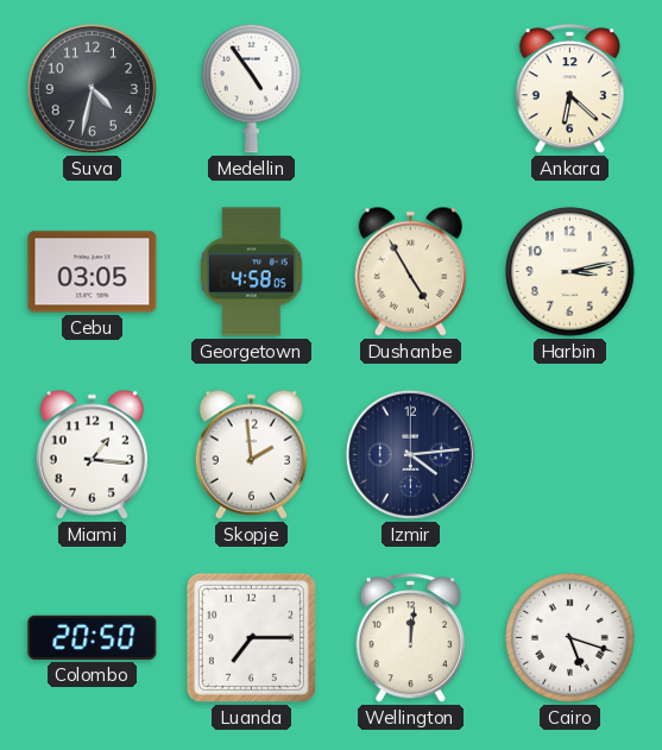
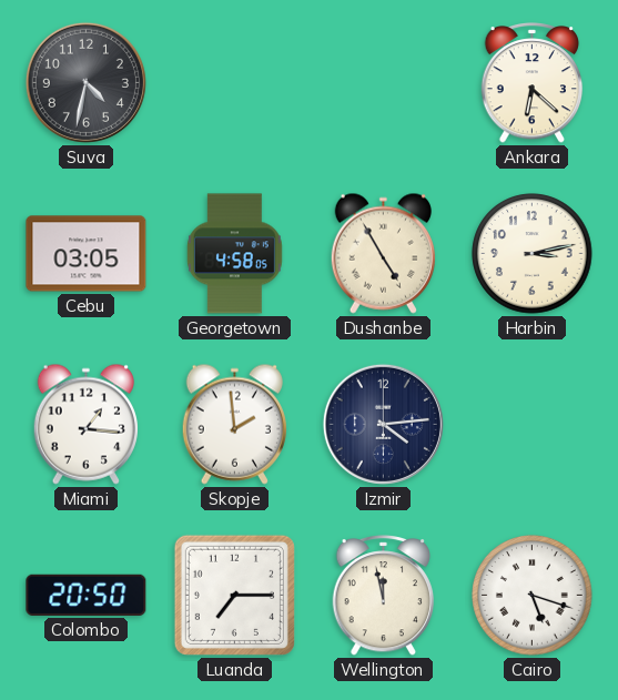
Medellin: 4:54 -> none (252, 88)
Wellington: 12:01 -> 11:58 (384, 596)
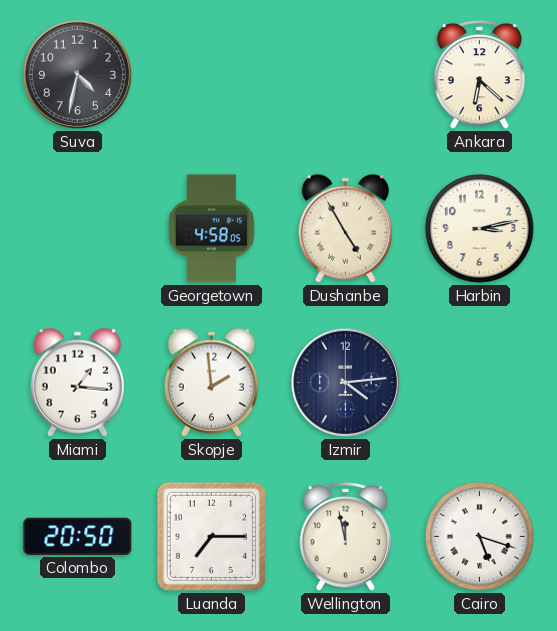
Cebu: 03:05 -> none (87, 254)
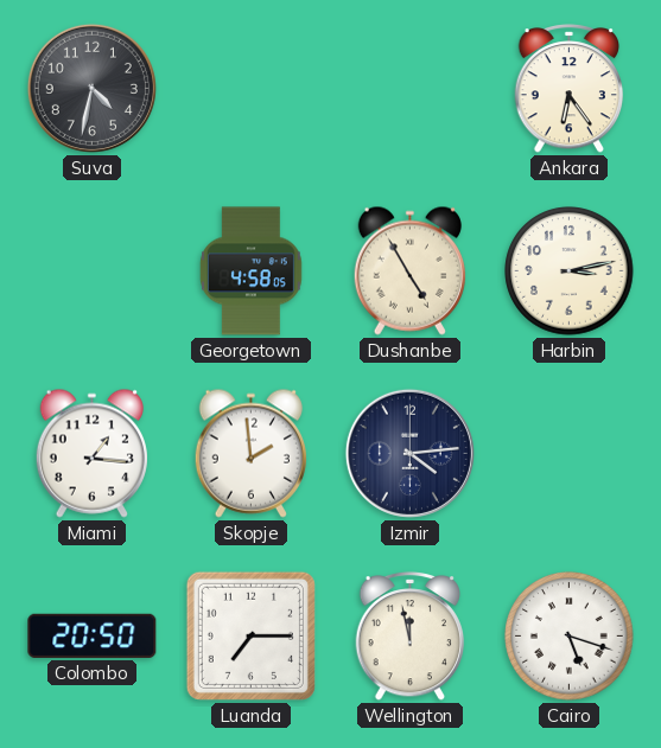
Ankara: 6:22 -> 6:24 (570, 89)
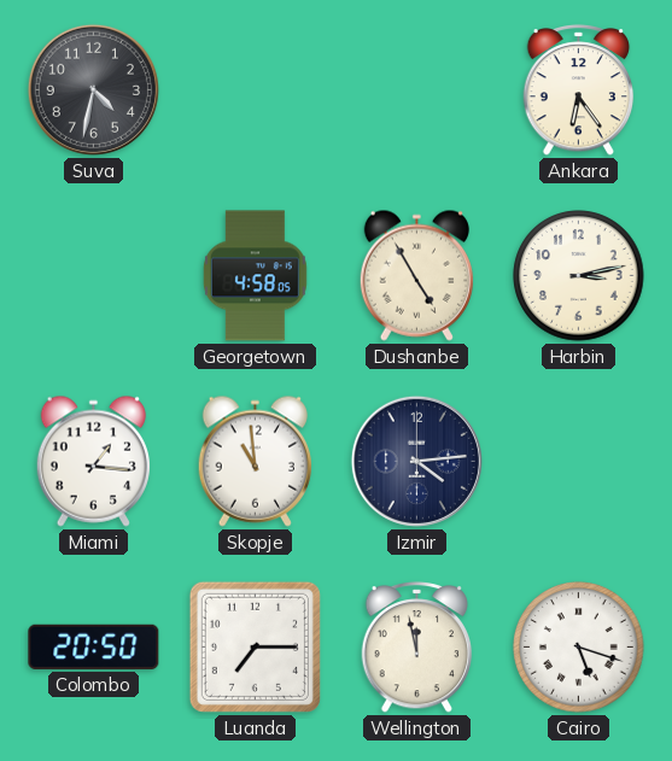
Skopje: 1:59 -> 10:59 (255, 461)
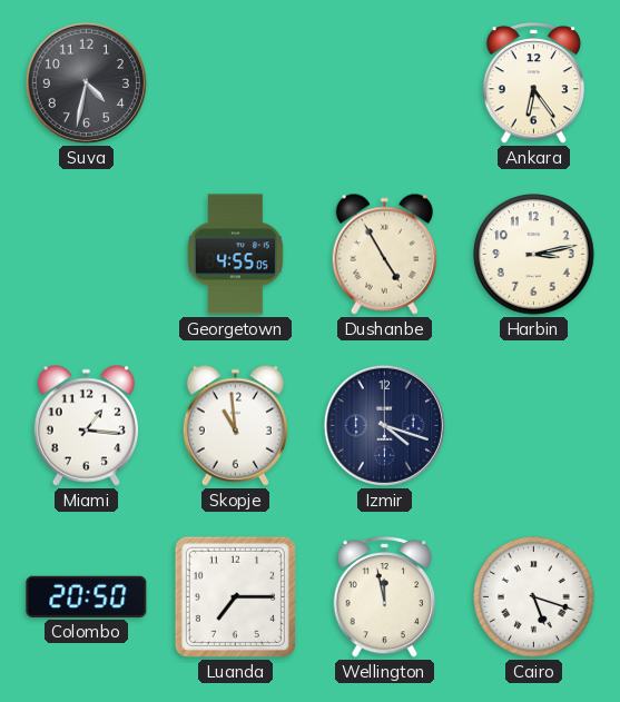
Georgetown: 4:58 -> 4:55 (236, 255)
Izmir: 4:14 -> 4:18 (384, 425)
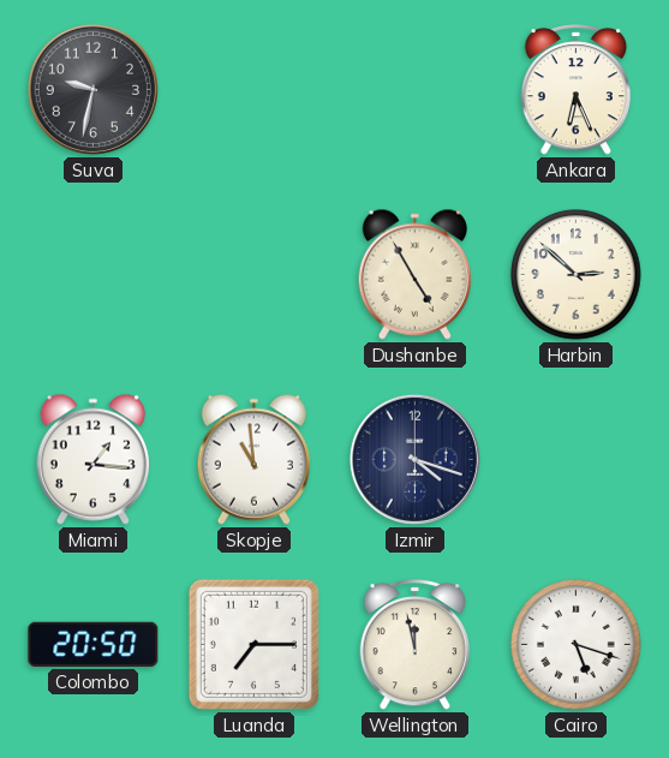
Suva: 4:32 -> 9:32 (92, 89)
Ankara: 6:24 -> 6:26 (577, 90)
Georgetown: 4:55 -> none (236, 255)
Harbin: 3:13 -> 2:52 (577, 275)
